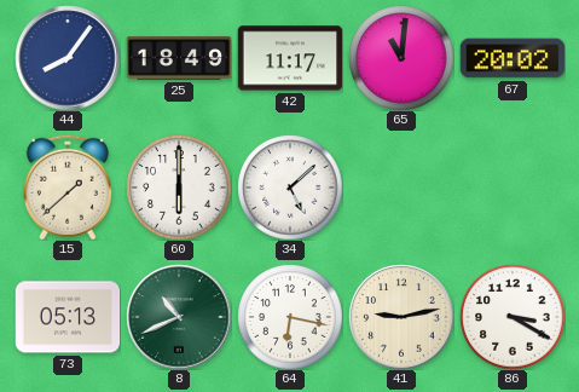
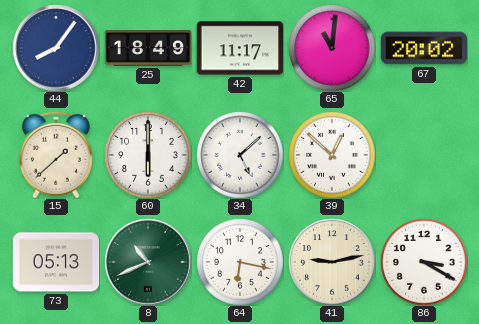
39: none -> 12:52 (332, 155)
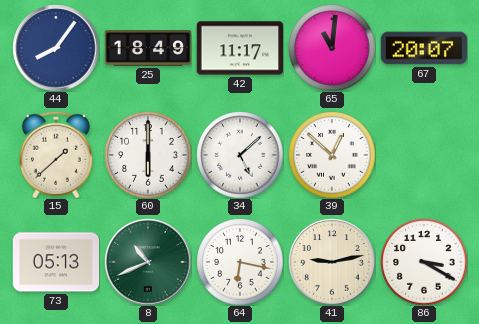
67: 20:02 -> 20:07 (424, 48)
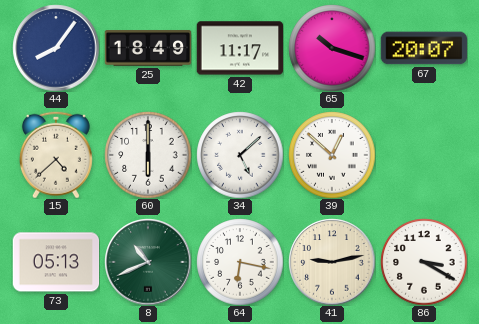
65: 11:01 -> 10:18 (332, 48)
15: 1:38 -> 4:38 (56, 155)
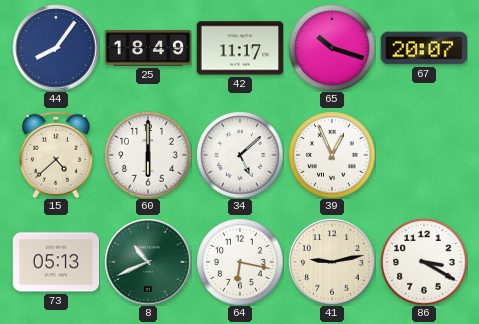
39: 12:52 -> 12:56 (332, 155)
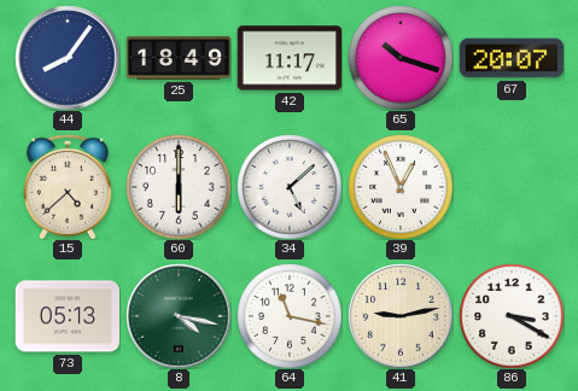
8: 10:41 -> 4:17 (179, 316)
64: 6:17 -> 11:17 (290, 316)
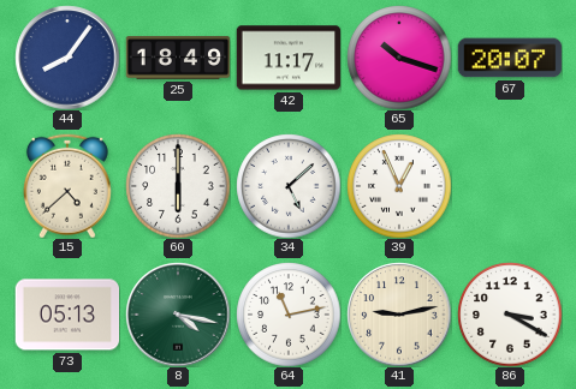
64: 11:17 -> 11:13 (289, 315)
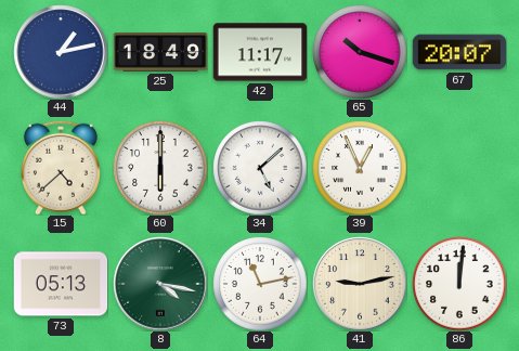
44: 8:06 -> 1:13 (61, 52)
86: 3:20 -> 12:01 (459, 284)
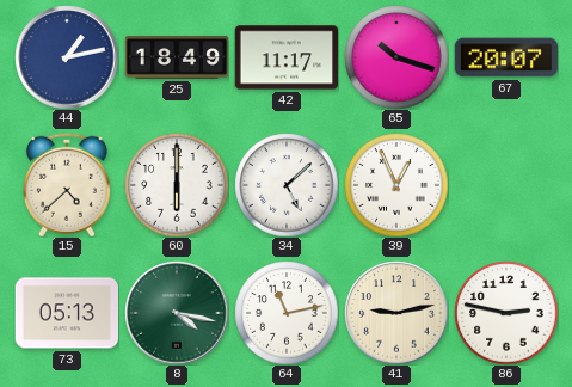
86: 12:01 -> 2:47 (506, 313)
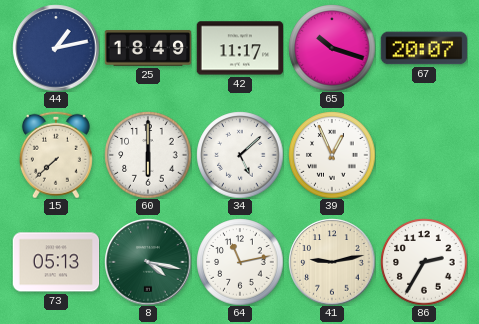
15: 4:38 -> 7:38 (56, 155)
86: 2:47 -> 2:35 (424, 262)
